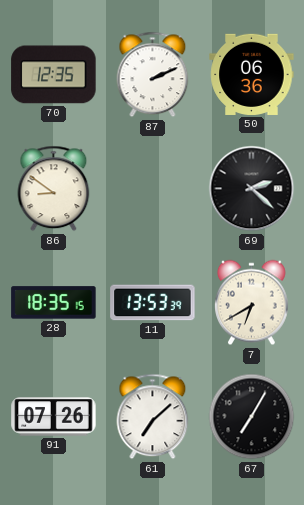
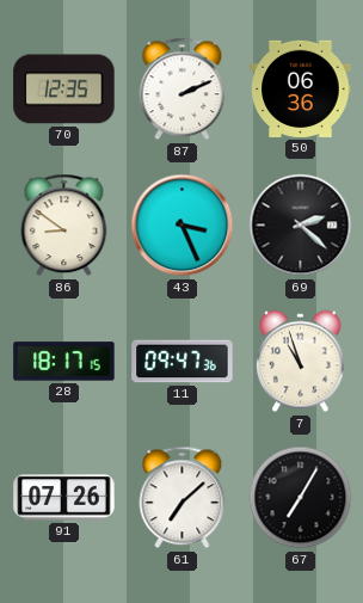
43: none -> 3:26 (183, 226)
28: 18:35 -> 18:17 (64, 362)
11: 13:53 -> 09:47 (183, 362)
7: 6:40 -> 10:57 (301, 362)
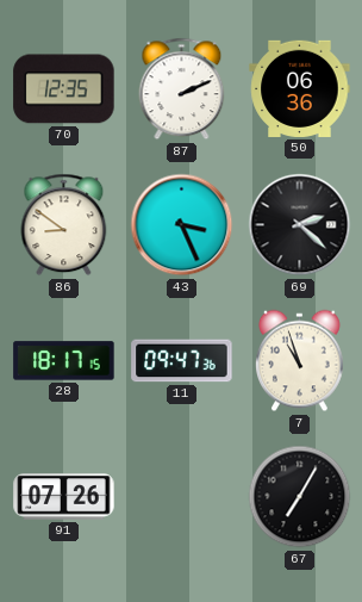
61: 7:08 -> none (183, 498)
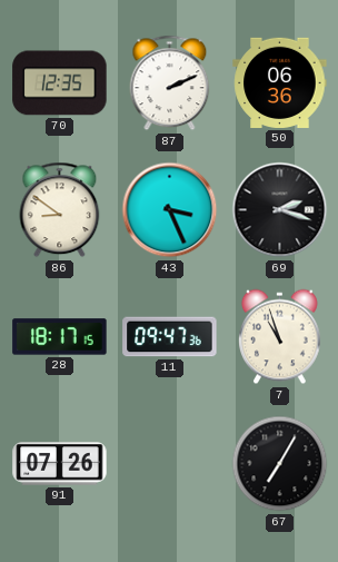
69: 2:22 -> 2:18 (280, 210)
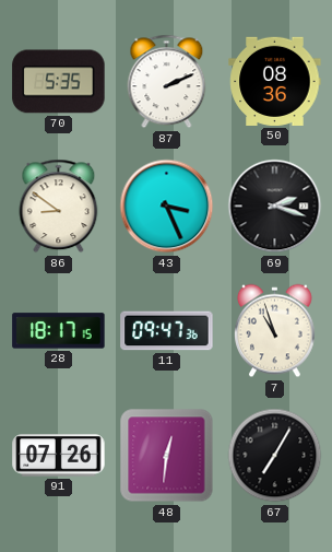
70: 12:35 -> 5:35 (59, 82)
50: 06:36 -> 08:36 (275, 81)
48: none -> 12:31 (167, 456)
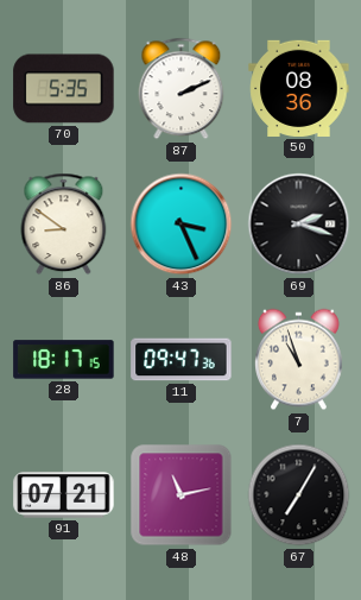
91: 07:26 -> 07:21 (64, 495)
48: 12:31 -> 11:13 (182, 495)
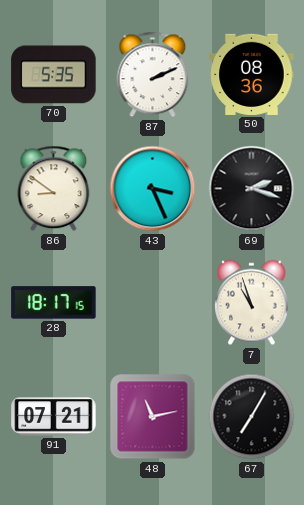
11: 09:47 -> none (182, 360)
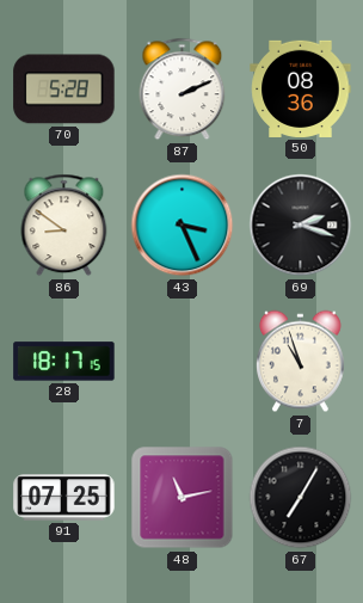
70: 5:35 -> 5:28 (64, 90)
91: 07:21 -> 07:25 (64, 498)
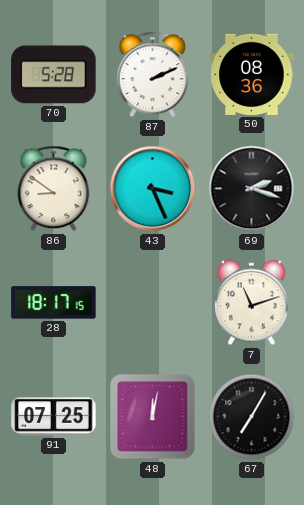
7: 10:57 -> 11:12 (252, 303)
48: 11:13 -> 12:02 (153, 417)
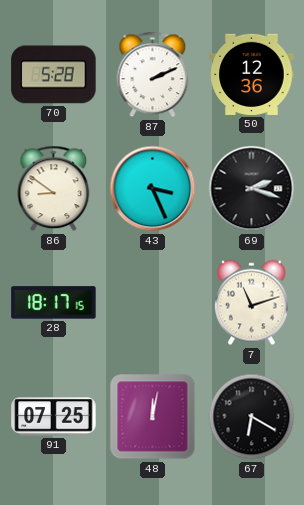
50: 08:36 -> 12:36 (252, 74)
67: 7:05 -> 6:20 (252, 417)
